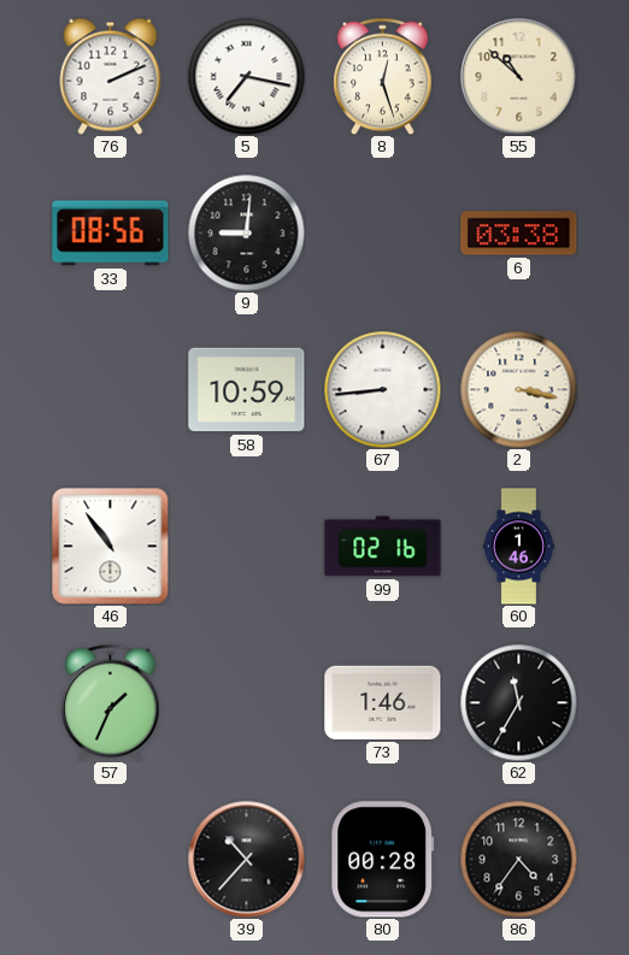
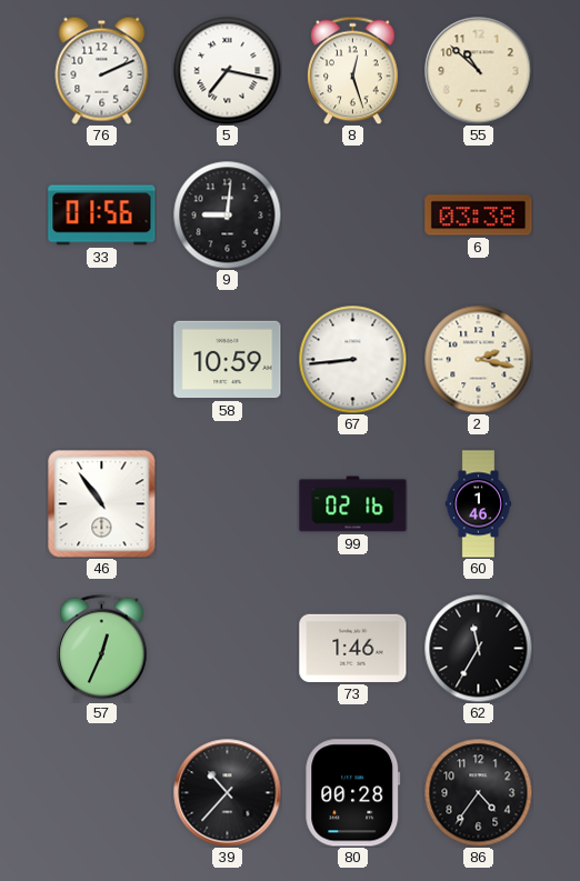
33: 08:56 -> 01:56 (102, 216)
2: 3:17 -> 2:17 (478, 359)
57: 1:34 -> 12:34 (102, 648)
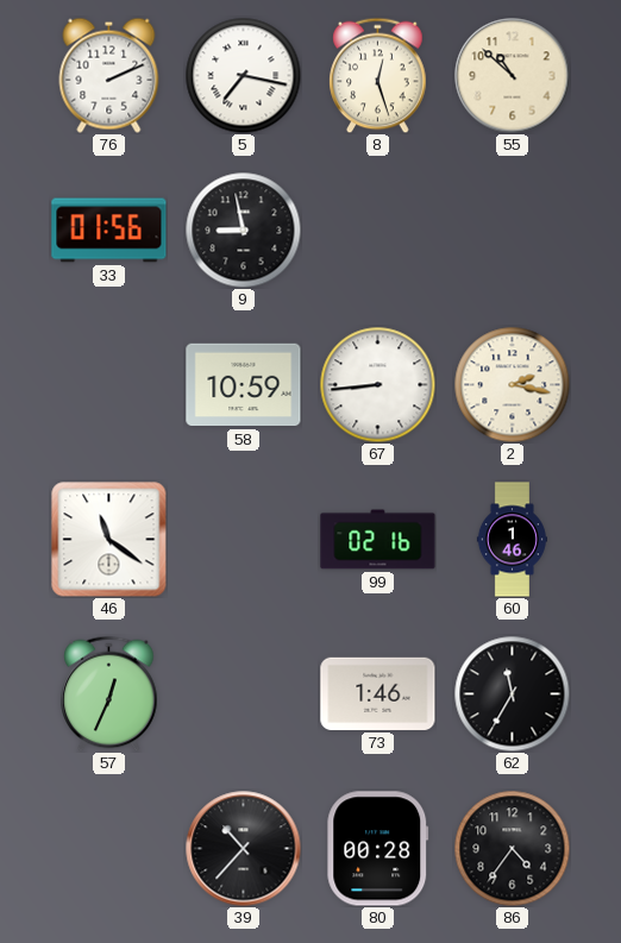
9: 9:01 -> 8:58 (243, 230)
6: 03:38 -> none (479, 216)
46: 10:54 -> 11:21 (109, 540)
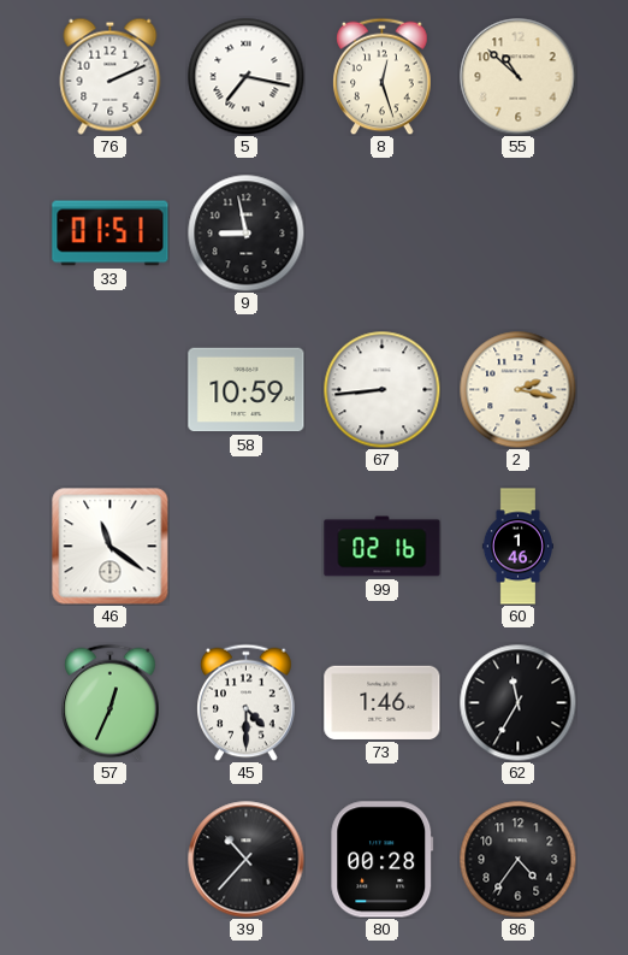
33: 01:56 -> 01:51 (111, 234)
45: none -> 4:30 (247, 702)
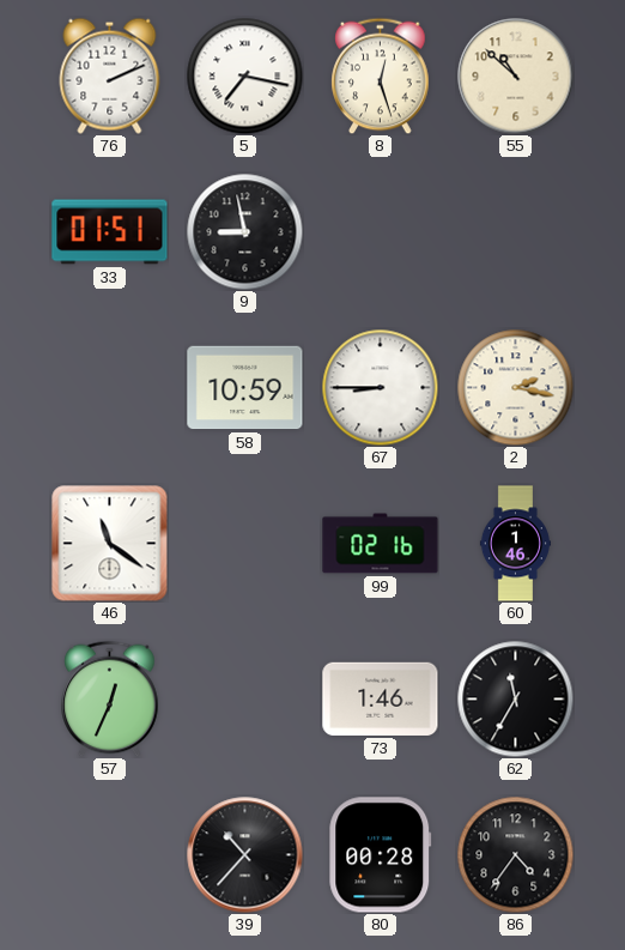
67: 8:44 -> 8:45 (380, 387)
45: 4:30 -> none (247, 702)
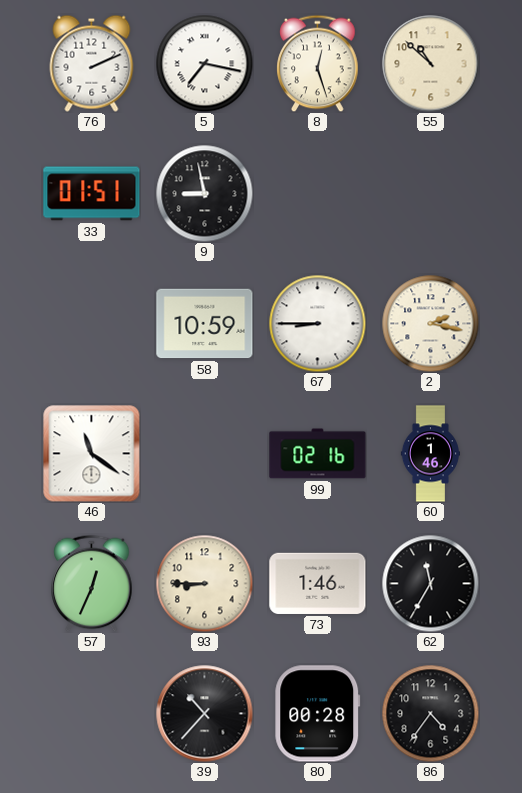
93: none -> 8:45 (204, 583)
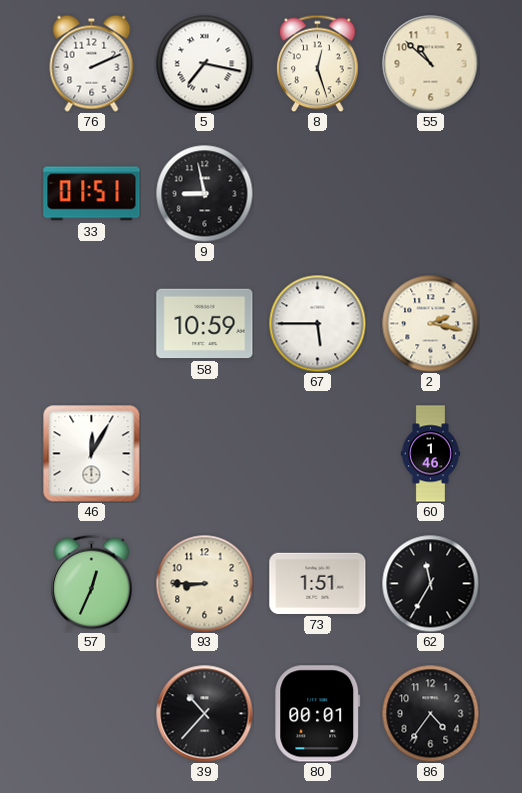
67: 8:45 -> 5:45 (317, 323)
46: 11:21 -> 12:05 (92, 454)
99: 02:16 -> none (318, 454)
73: 1:46 -> 1:51 (318, 583)
80: 00:28 -> 00:01 (318, 714)
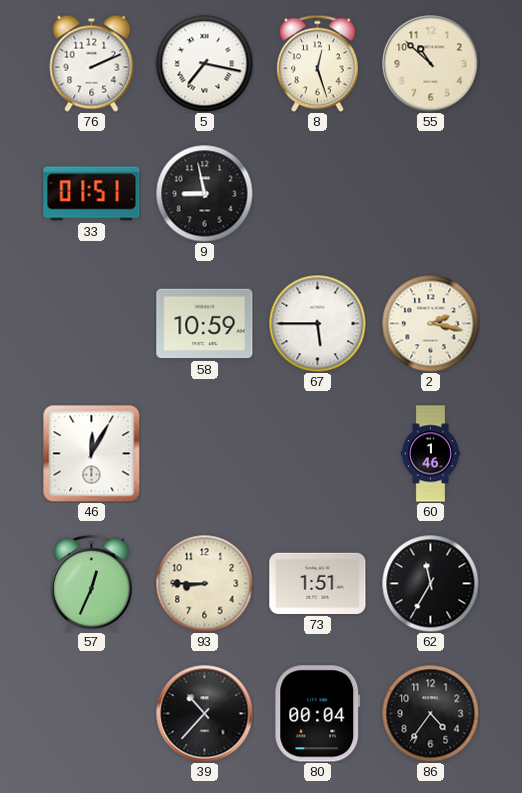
80: 00:01 -> 00:04 (318, 714)
